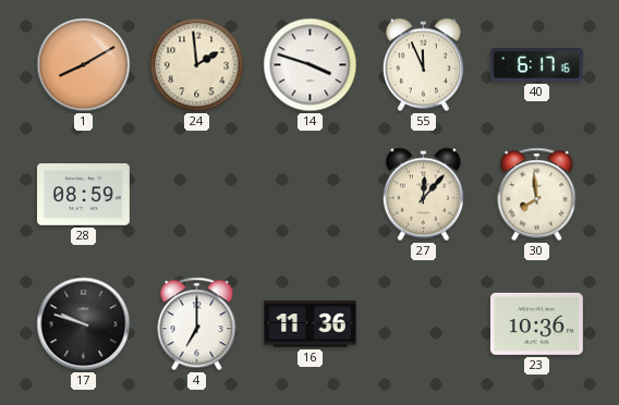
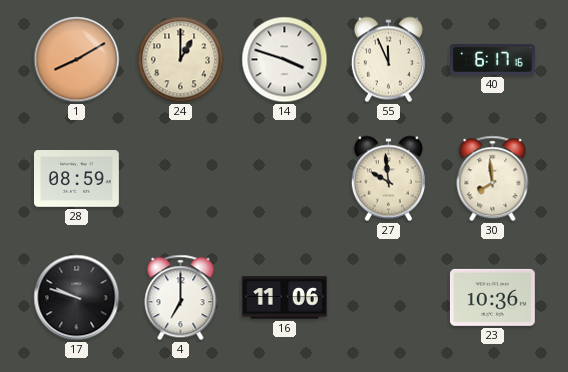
24: 1:59 -> 1:00 (181, 60)
27: 12:07 -> 9:59 (388, 179)
16: 11:36 -> 11:06 (284, 298)
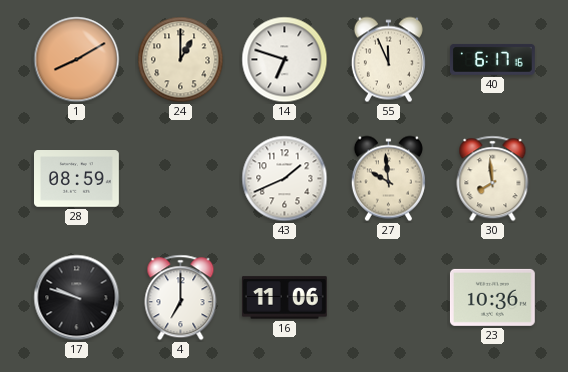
14: 3:48 -> 6:48 (285, 60)
43: none -> 1:41 (285, 179)
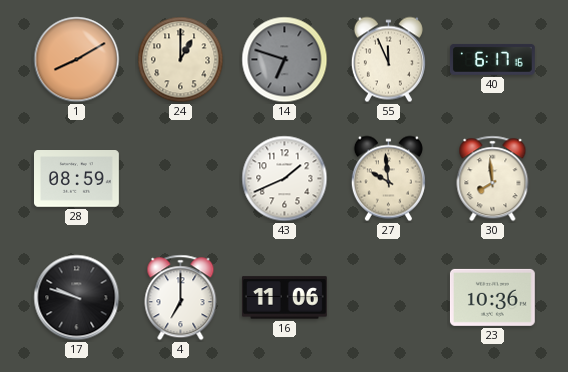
14 dial: white -> grey (285, 60)
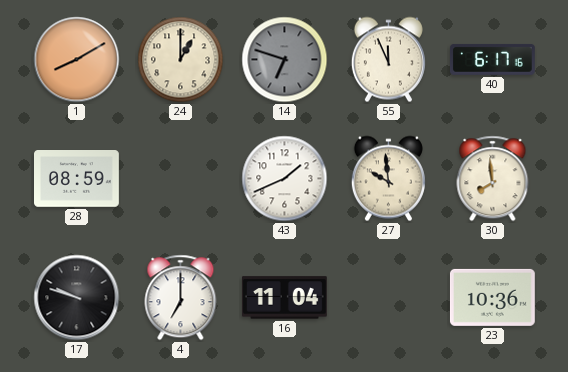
16: 11:06 -> 11:04 (284, 298)
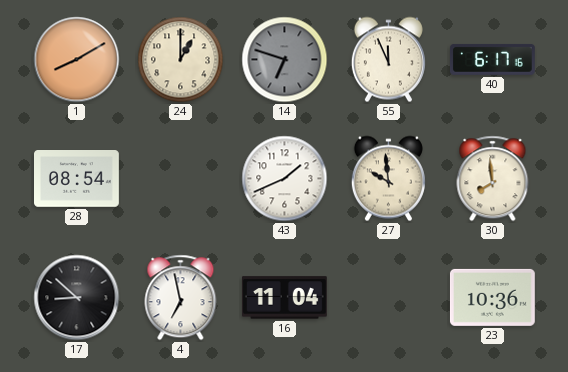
28: 08:59 -> 08:54 (77, 179)
17: 9:48 -> 8:52 (77, 298)
4: 7:00 -> 6:58 (181, 298)
